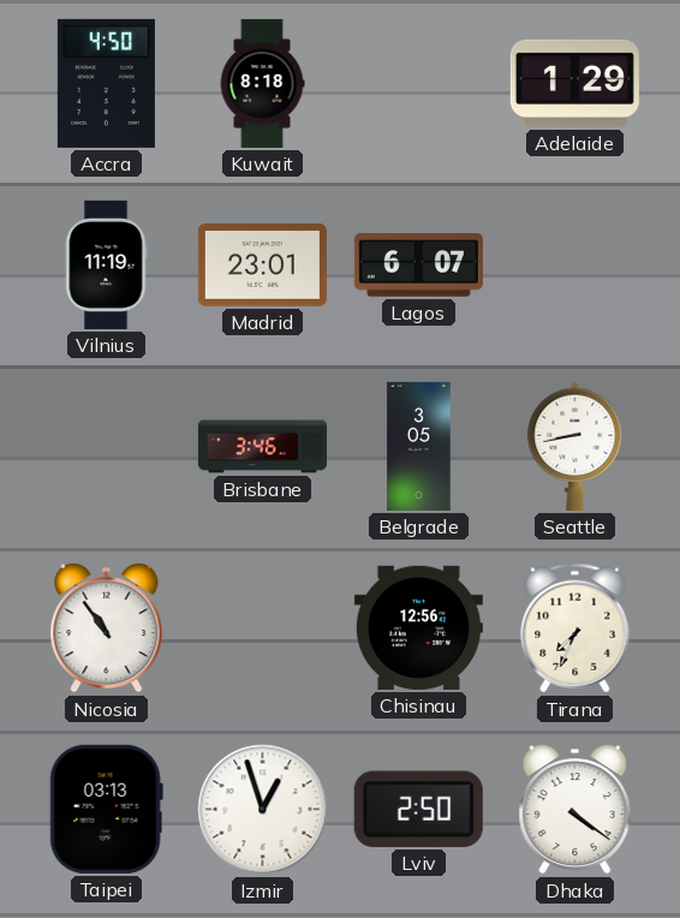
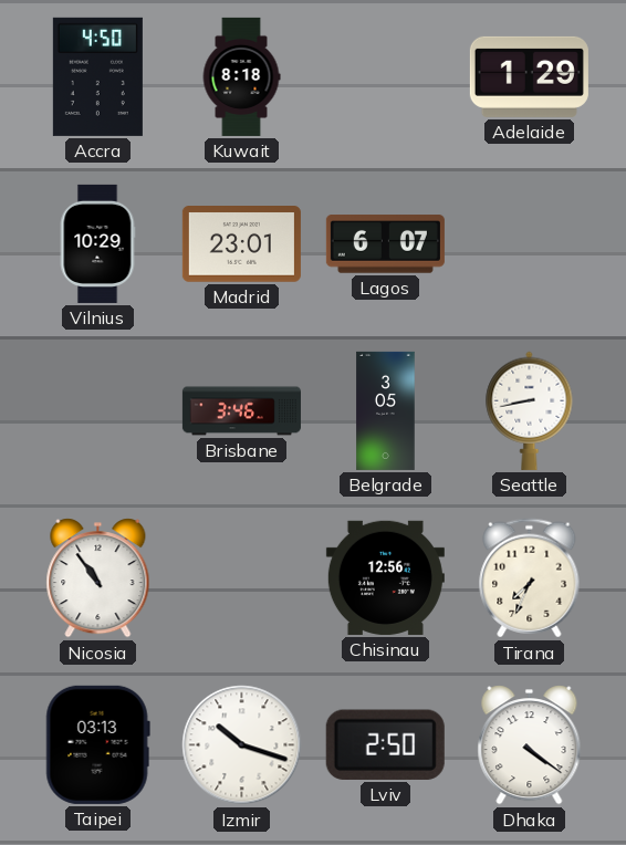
Vilnius: 11:19 -> 10:29 (97, 243)
Izmir: 12:57 -> 10:18 (242, 745)
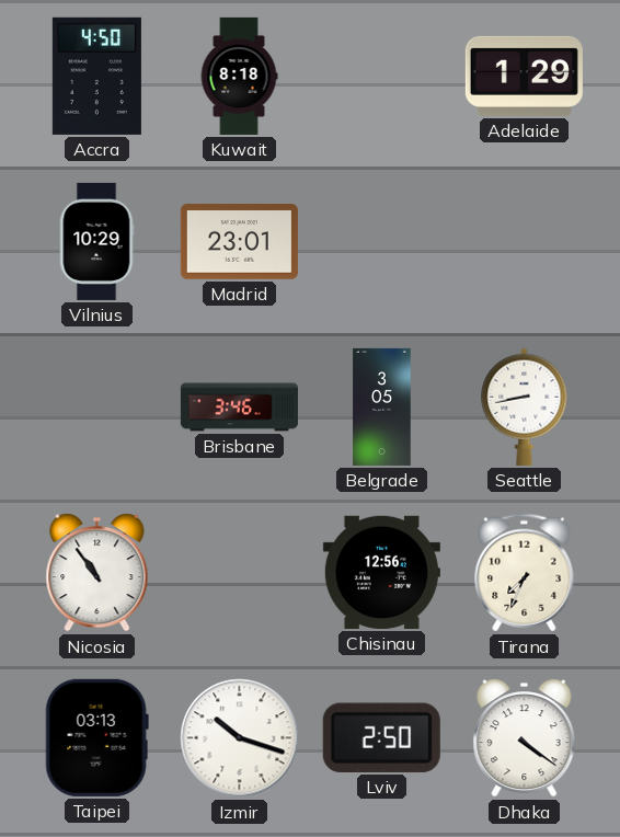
Lagos: 6:07 -> none (385, 244)
